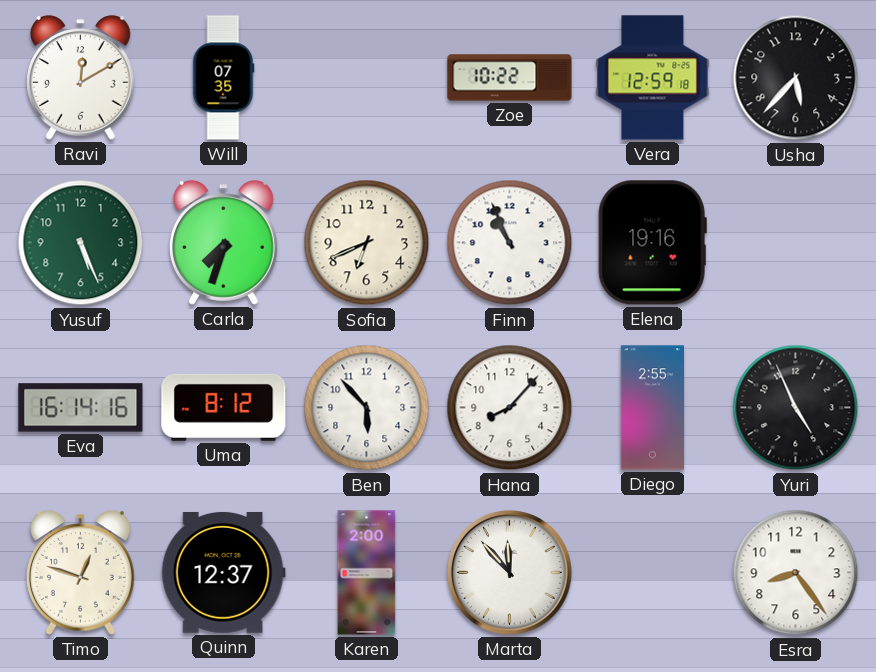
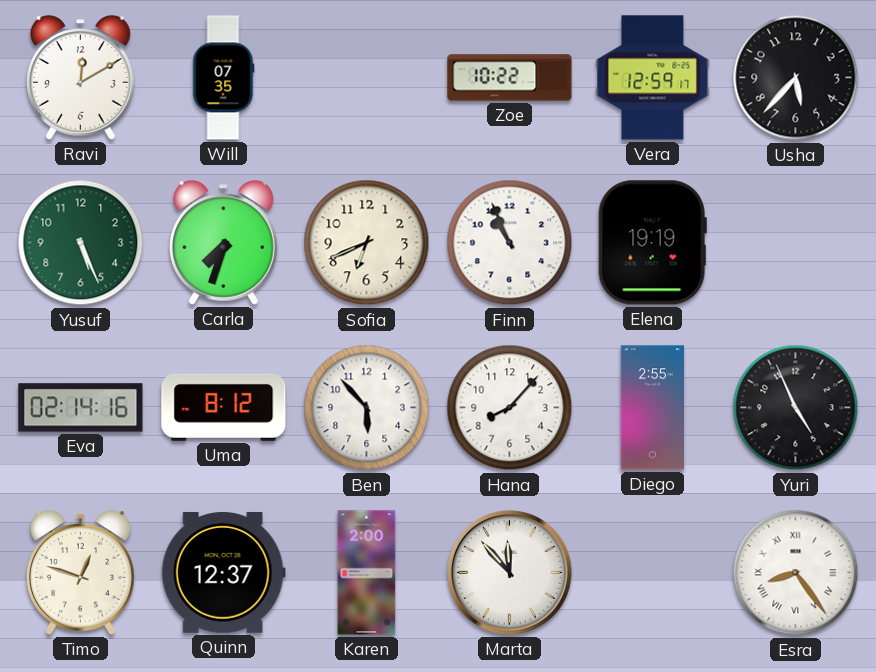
Vera: 12:59:18 -> 12:59:17 (653, 78)
Elena: 19:16 -> 19:19 (652, 243)
Eva: 16:14 -> 02:14 (81, 408)
Esra numerals: Arabic -> Roman (796, 573)
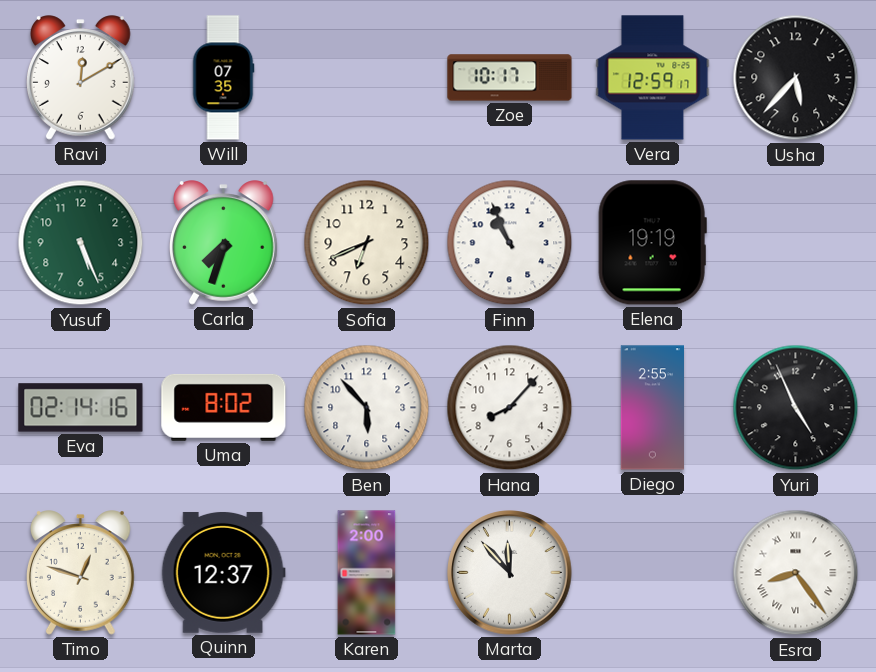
Zoe: 10:22 -> 10:17 (510, 78)
Uma: 8:12 -> 8:02 (224, 407)
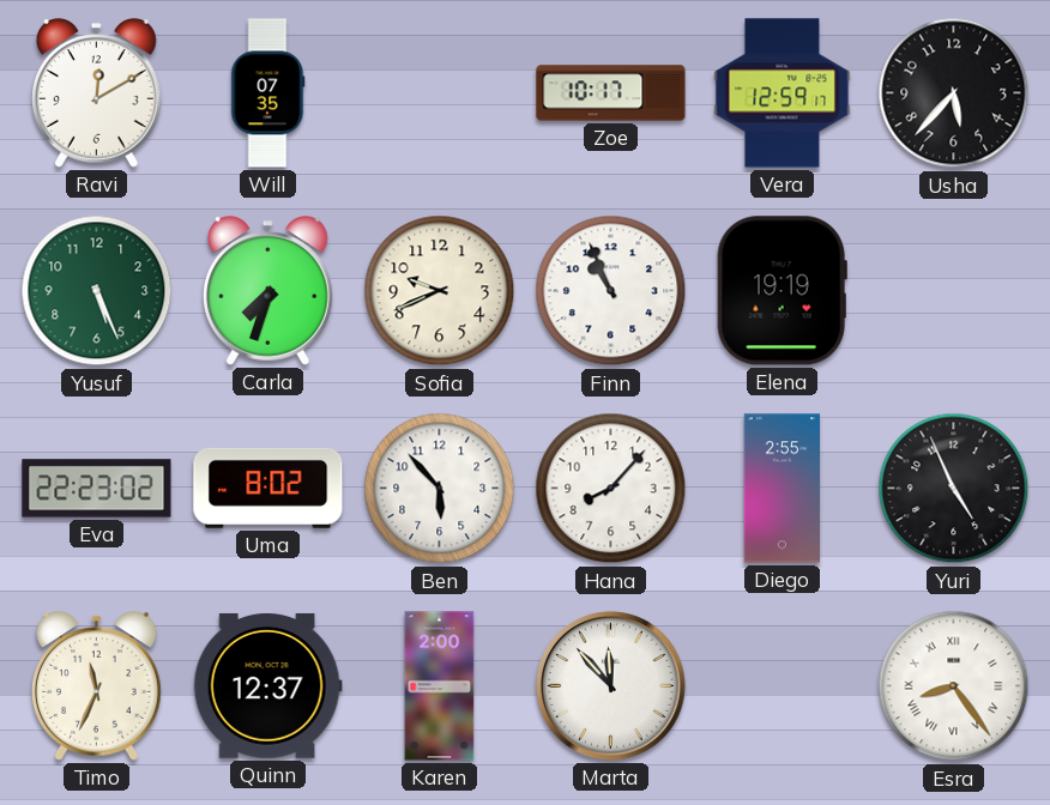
Sofia: 6:41 -> 9:41 (440, 291)
Eva: 02:14 -> 22:23 (97, 489)
Timo: 12:48 -> 11:34 (97, 686)
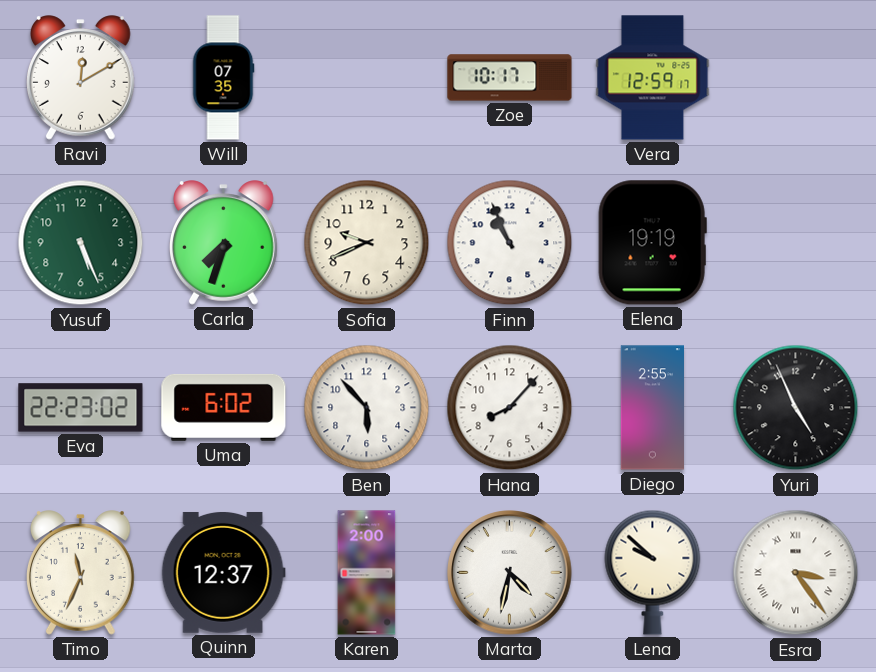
Usha: 5:37 -> none (954, 93)
Uma: 8:02 -> 6:02 (224, 407)
Marta: 11:53 -> 4:32 (510, 573)
Lena: none -> 9:52 (653, 572)
Esra: 8:24 -> 3:24 (796, 573)
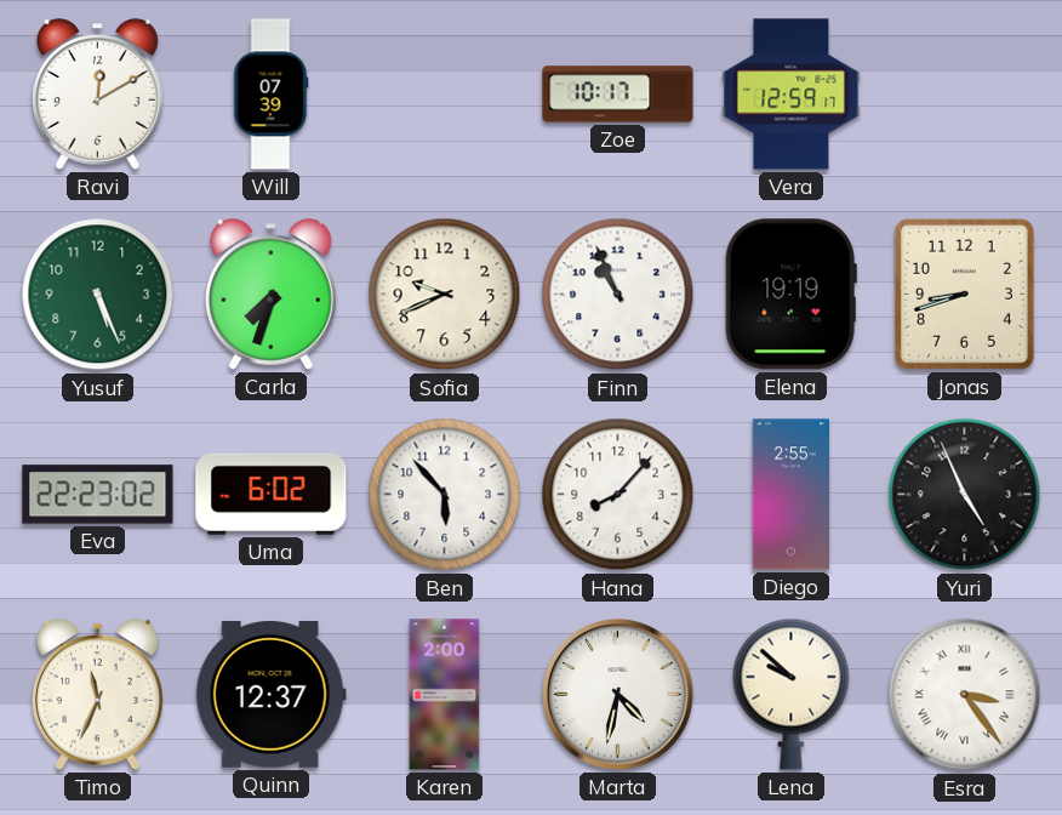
Will: 07:35 -> 07:39 (270, 95)
Jonas: none -> 8:42 (964, 293)
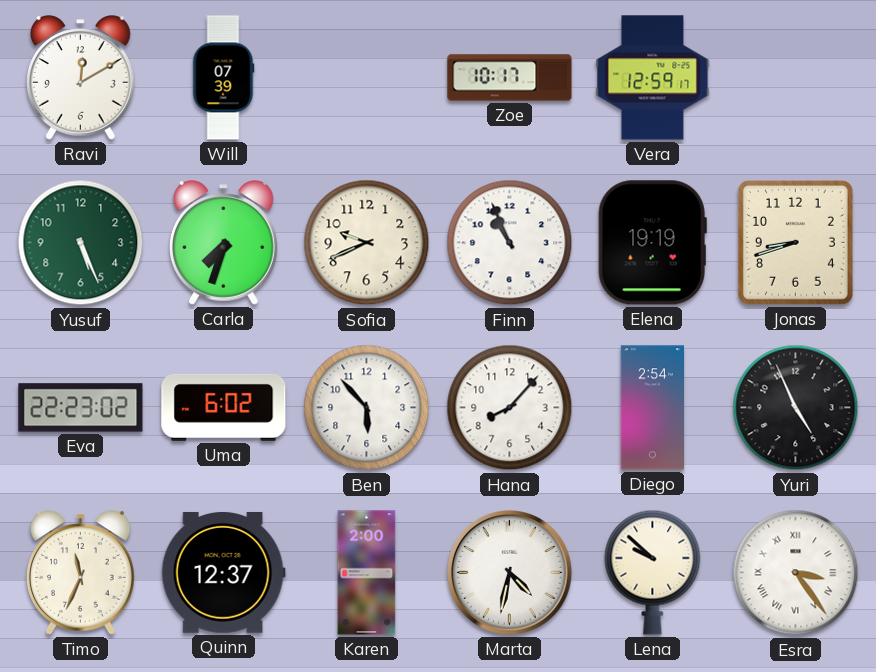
Diego: 2:55 -> 2:54 (652, 408)
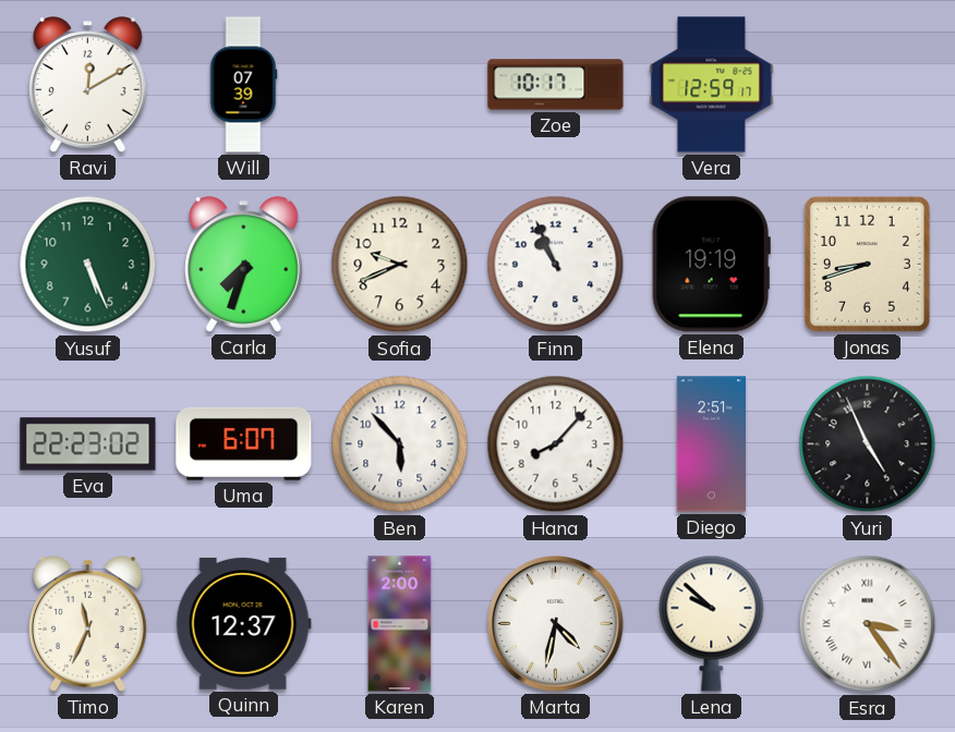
Uma: 6:02 -> 6:07 (244, 443)
Diego: 2:54 -> 2:51 (711, 444)
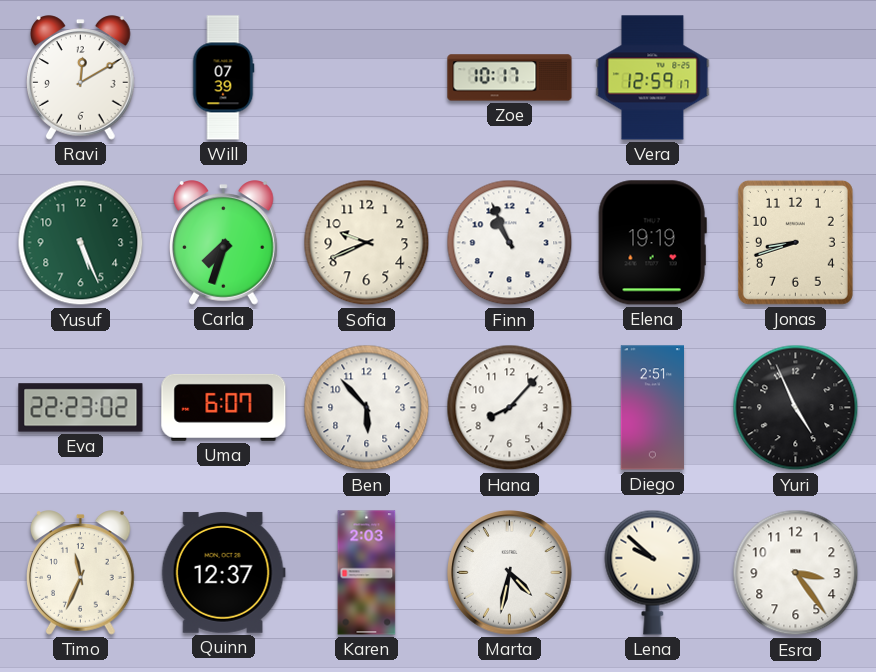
Karen: 2:00 -> 2:03 (367, 573)
Esra numerals: Roman -> Arabic (796, 573)
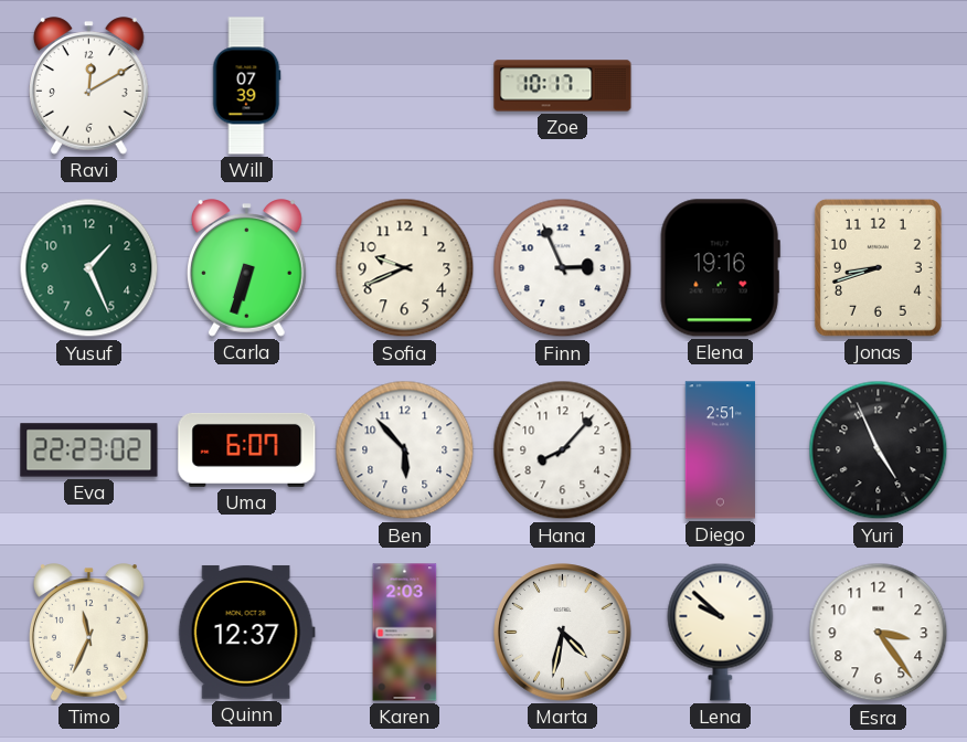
Vera: 12:59 -> none (653, 78)
Yusuf: 5:26 -> 1:26 (89, 268)
Carla: 7:33 -> 6:33 (247, 268)
Finn: 10:56 -> 2:56 (563, 268)
Elena: 19:19 -> 19:16 (720, 268)
